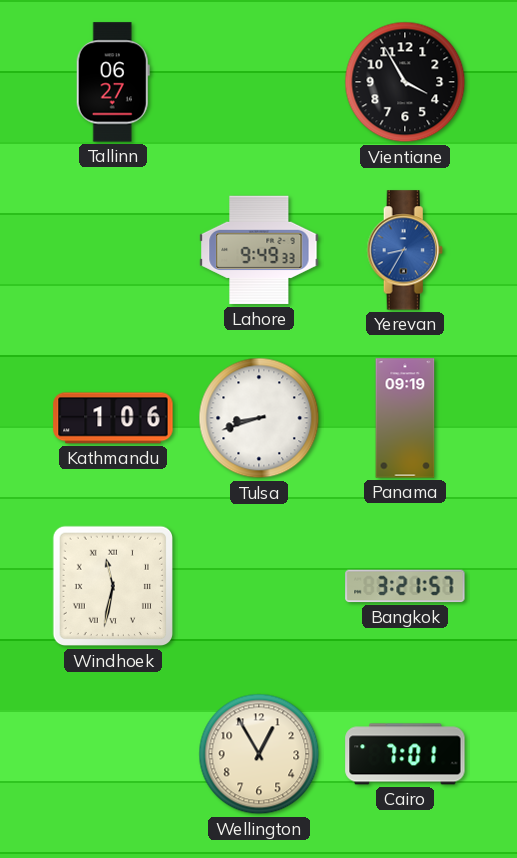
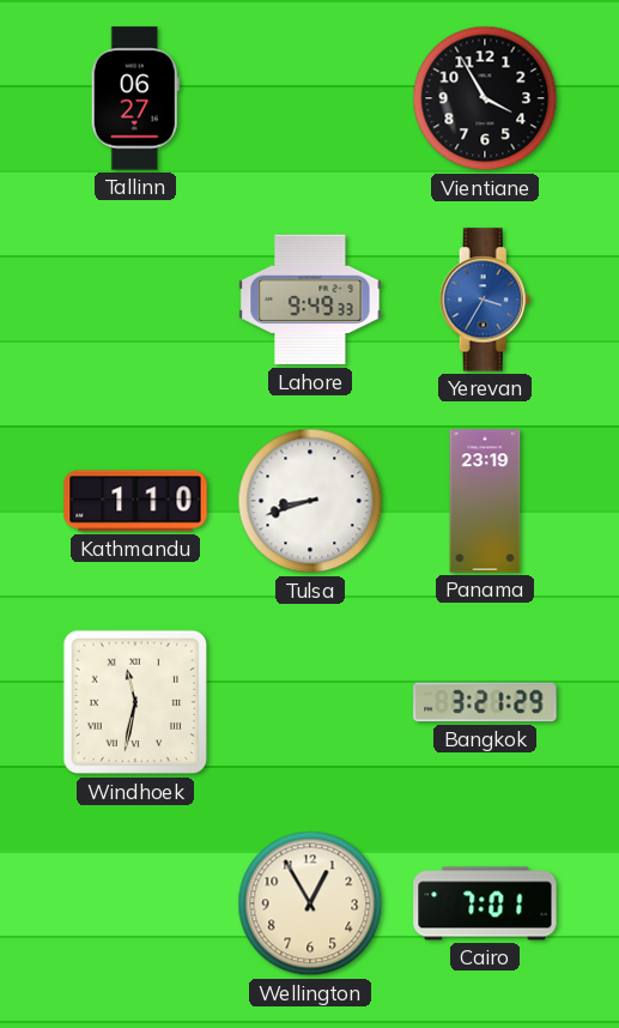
Yerevan: 8:35 -> 3:35 (485, 300)
Kathmandu: 1:06 -> 1:10 (135, 501)
Panama: 09:19 -> 23:19 (485, 501)
Bangkok: 3:21:57 -> 3:21:29 (485, 702)
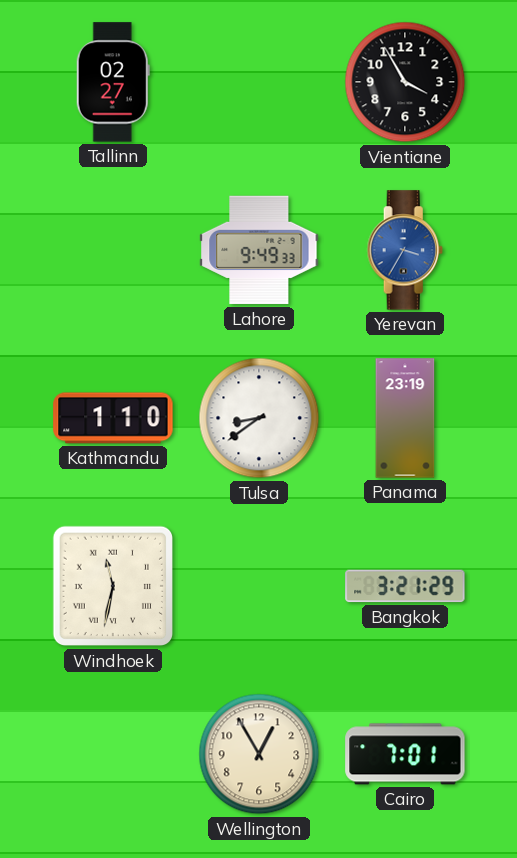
Tallinn: 06:27 -> 02:27 (113, 82)
Tulsa: 8:42 -> 8:39 (259, 418)
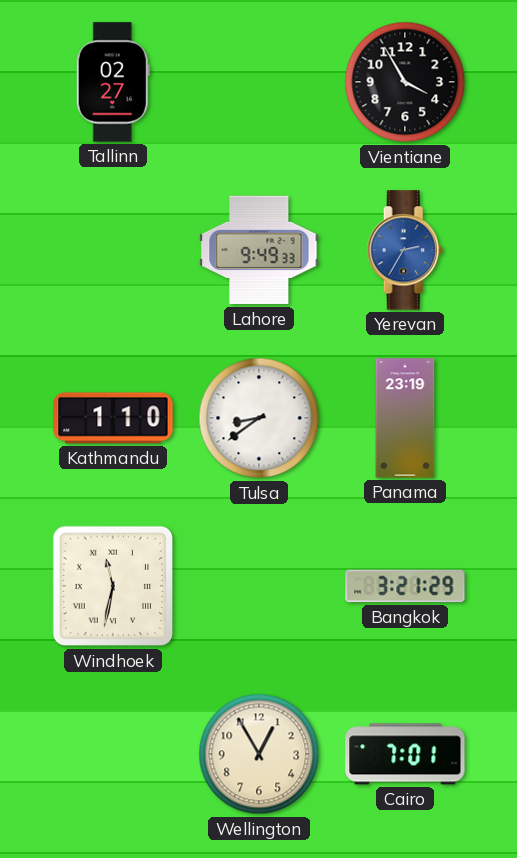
Yerevan: 3:35 -> 2:35 (405, 250)
